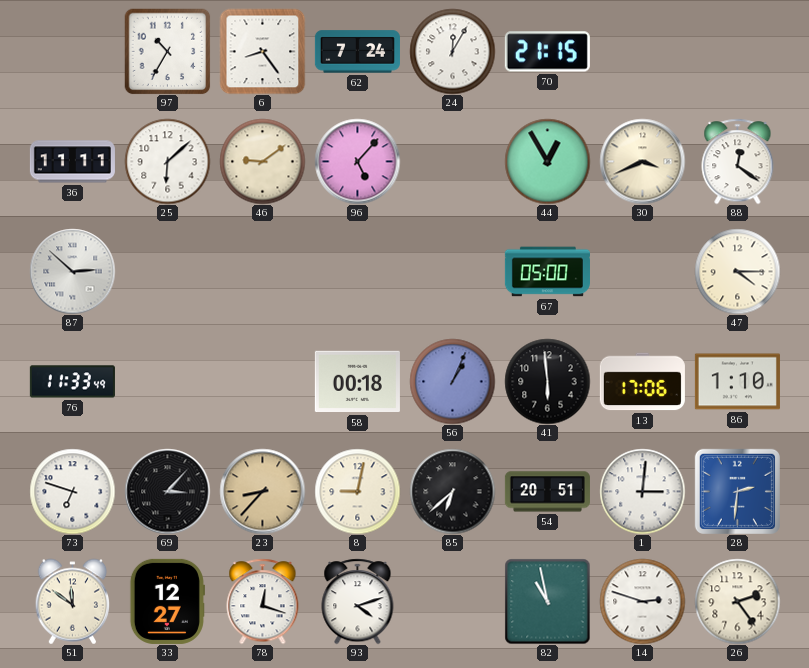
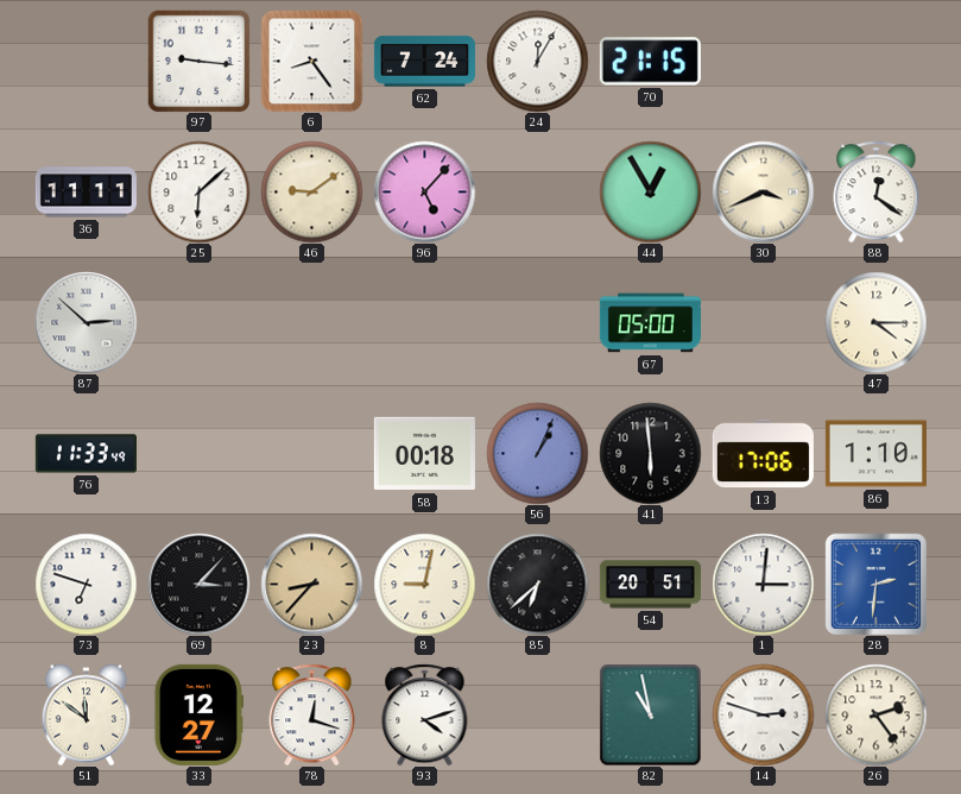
97: 10:35 -> 9:16 (198, 61)
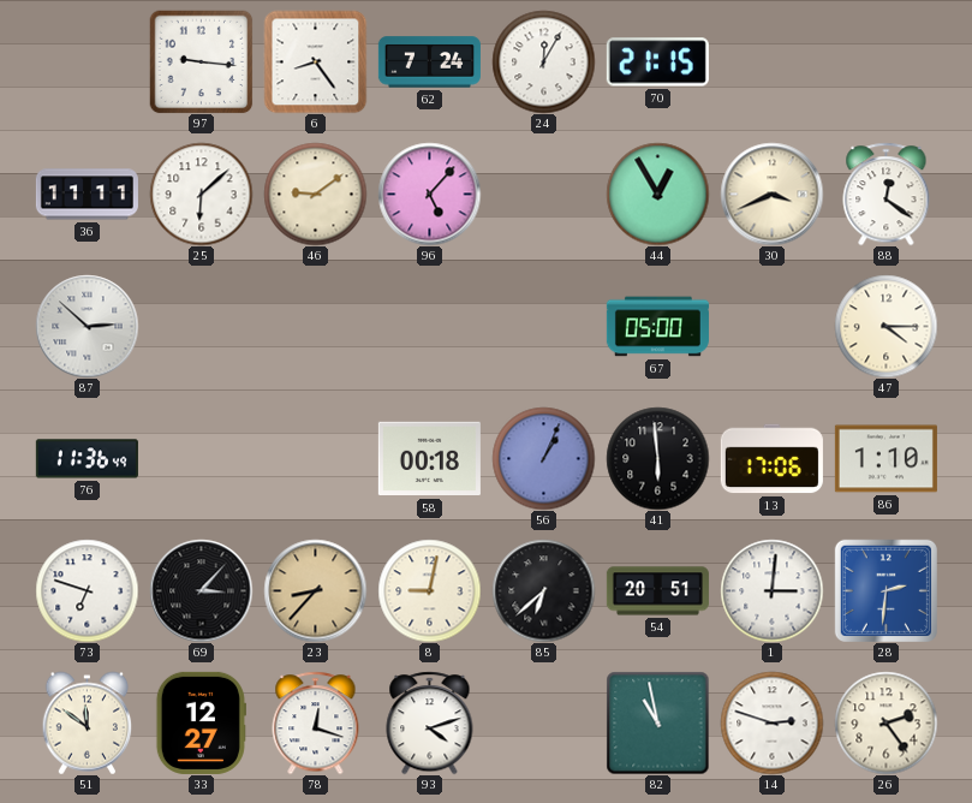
76: 11:33 -> 11:36 (87, 459)
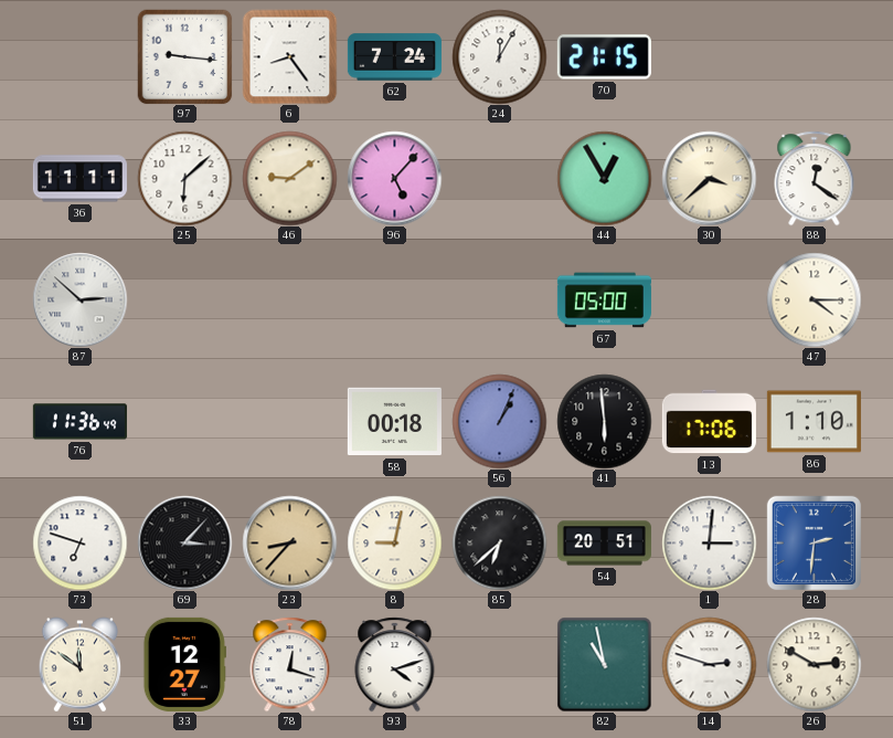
30: 3:41 -> 3:38 (709, 178)
26: 2:24 -> 2:50 (814, 664)
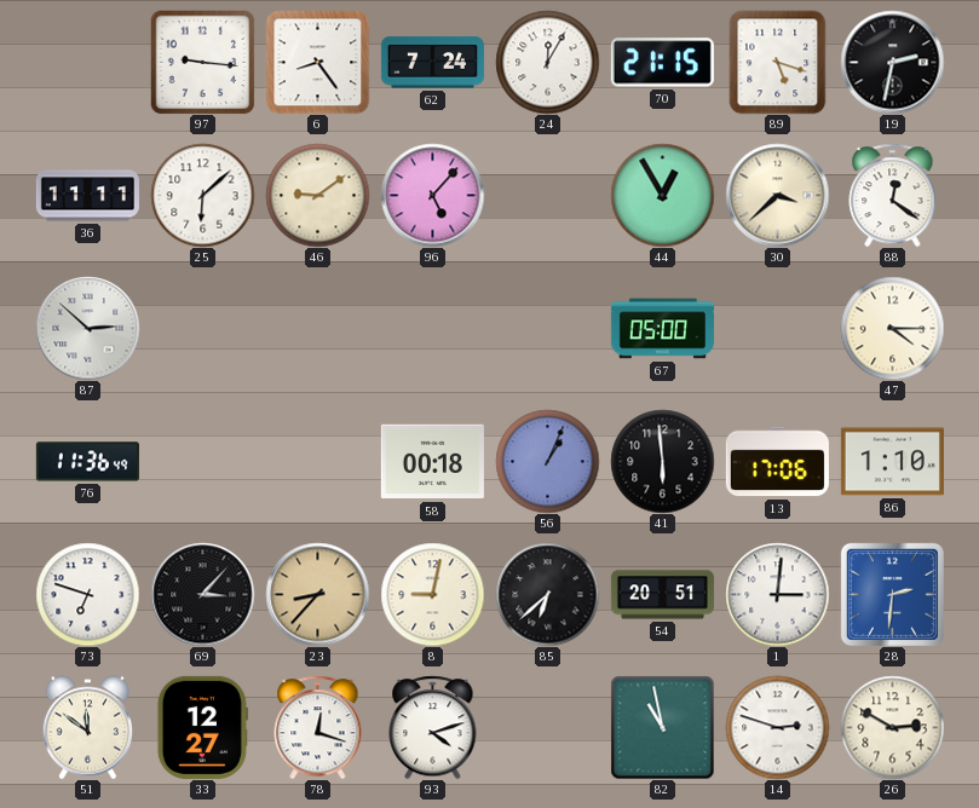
89: none -> 5:18 (778, 62)
19: none -> 2:32 (892, 62)
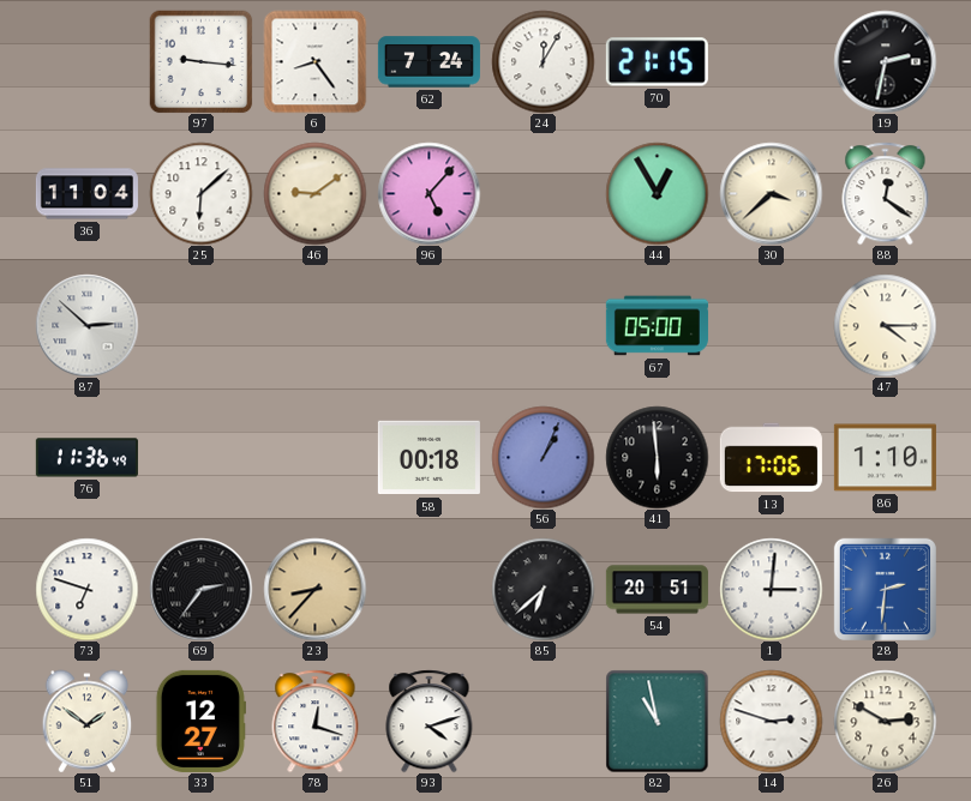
89: 5:18 -> none (778, 62)
36: 11:11 -> 11:04 (86, 194)
69: 3:07 -> 2:36 (200, 589)
8: 9:02 -> none (432, 594)
51: 11:51 -> 1:51 (88, 721)
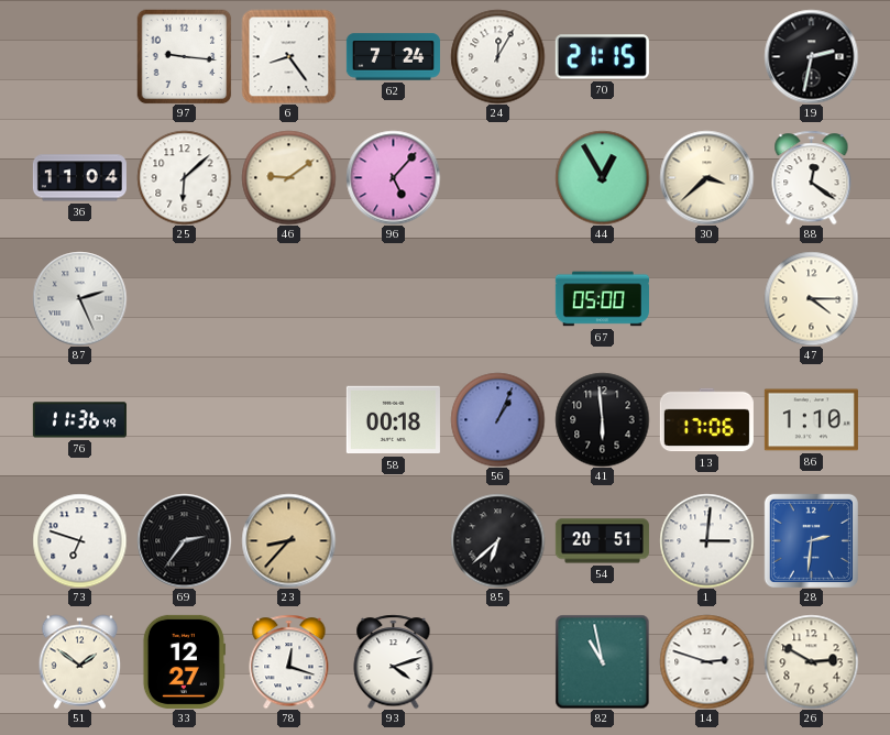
87: 2:52 -> 2:26 (79, 298)
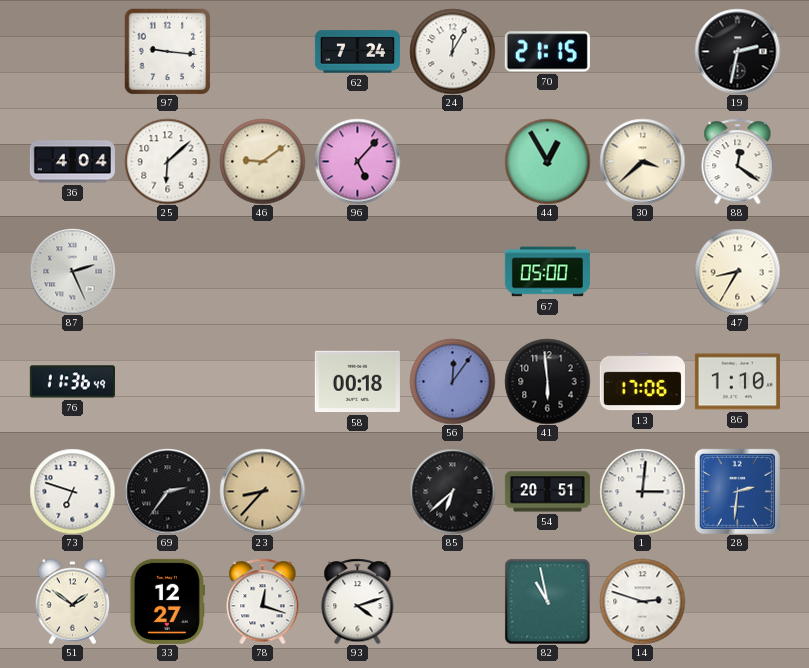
6: 8:24 -> none (288, 56)
36: 11:04 -> 4:04 (72, 162)
47: 4:15 -> 8:35 (737, 271)
56: 1:04 -> 12:06 (452, 381)
26: 2:50 -> none (811, 661)
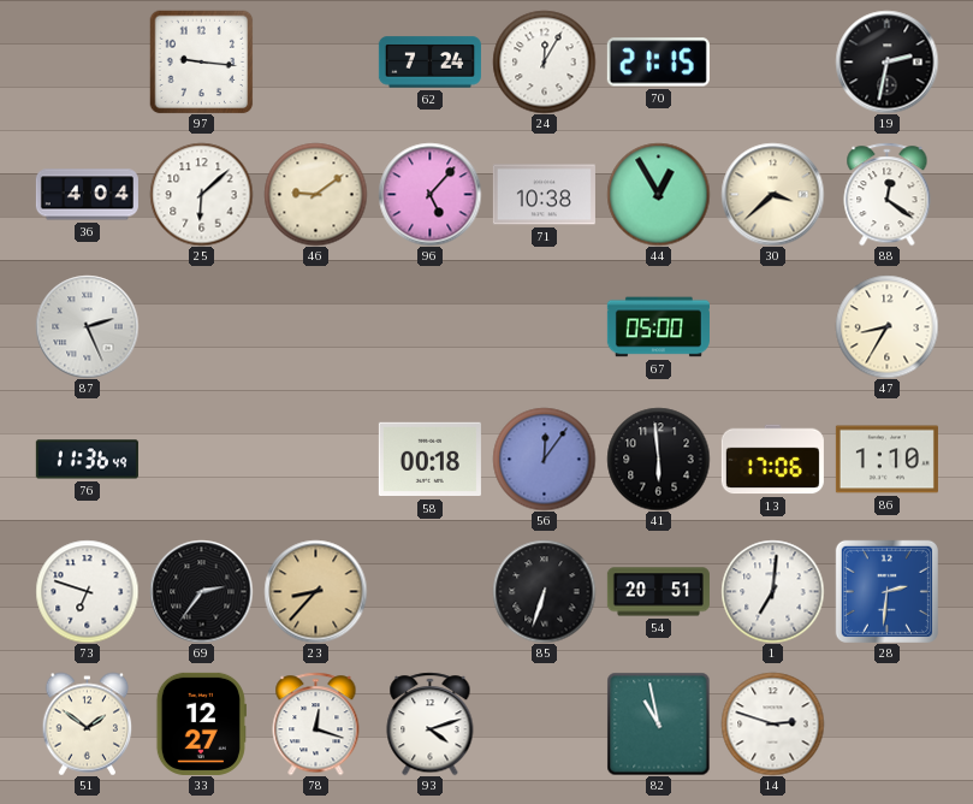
71: none -> 10:38 (544, 195)
85: 6:38 -> 6:33 (544, 591)
1: 3:01 -> 7:01 (772, 591)
